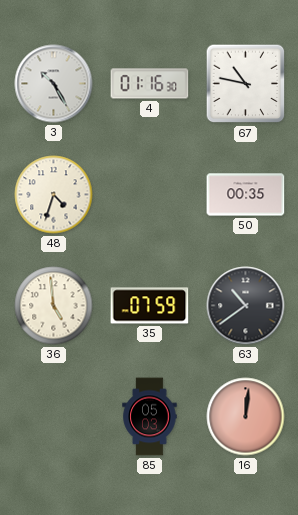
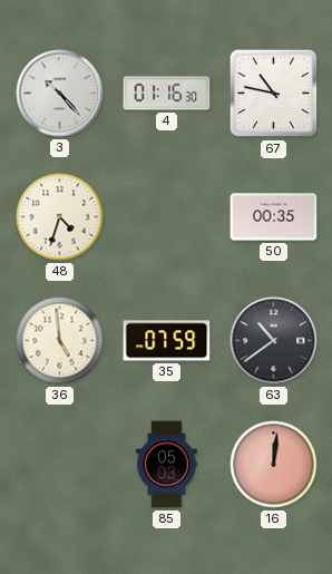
3: 10:25 -> 10:23 (60, 94)
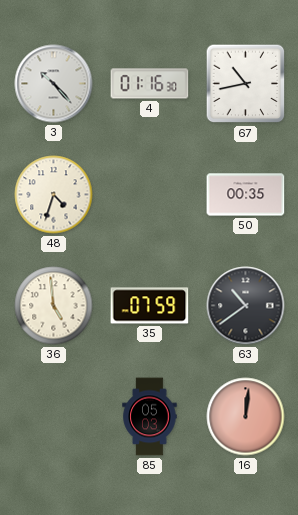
67: 10:47 -> 10:43 (246, 84)
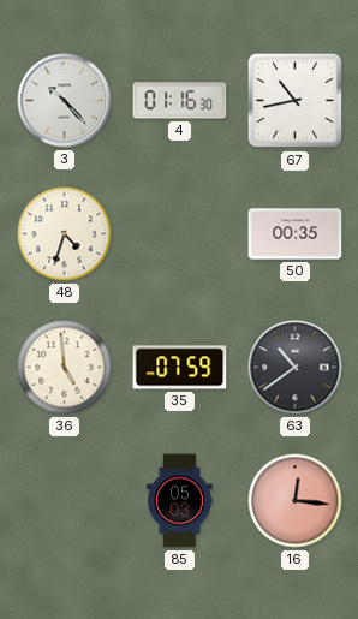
16: 12:01 -> 12:16 (296, 501)
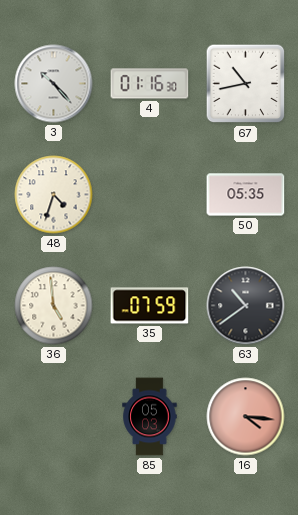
50: 00:35 -> 05:35 (246, 195)
16: 12:16 -> 4:16 (246, 417)
